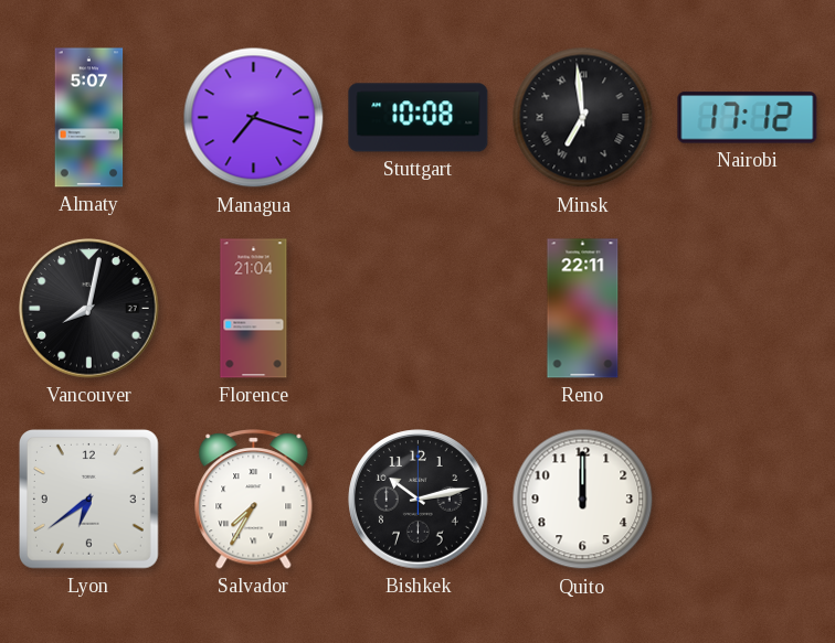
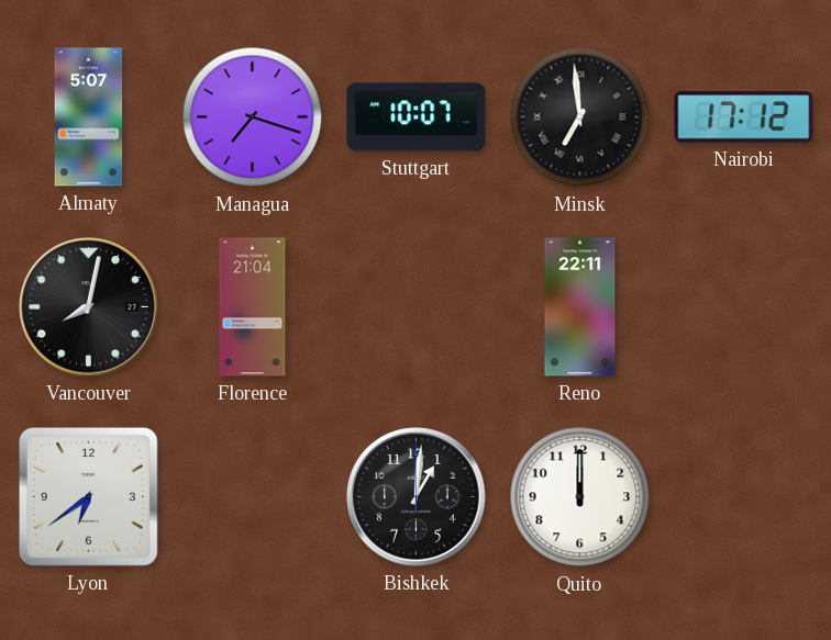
Stuttgart: 10:08 -> 10:07 (417, 117)
Salvador: 7:35 -> none (254, 500)
Bishkek: 10:13 -> 1:01 (417, 497)
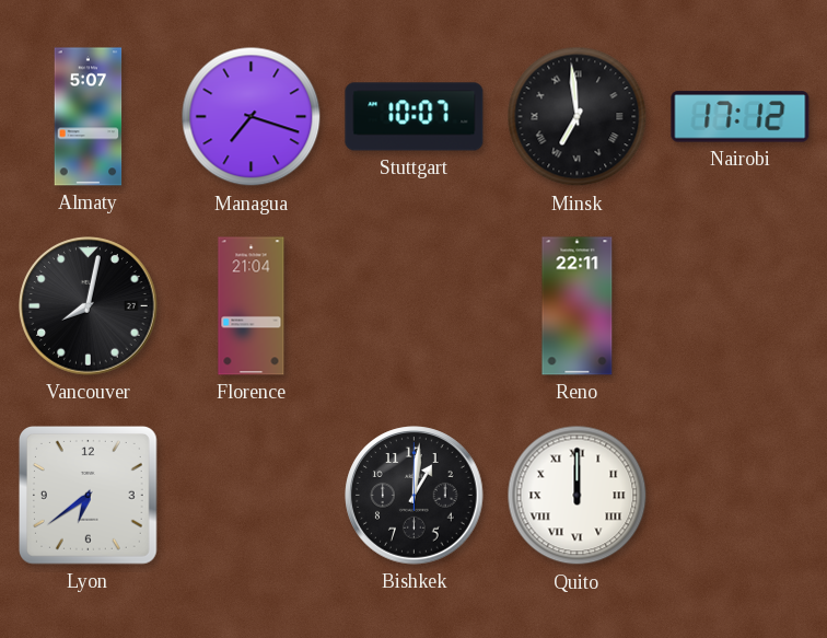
Quito numerals: Arabic -> Roman (578, 496)
